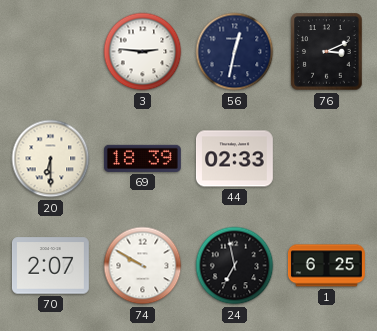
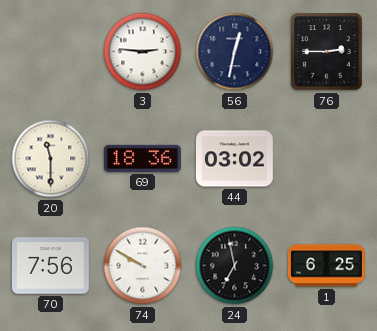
76: 3:11 -> 2:45 (327, 52)
20: 6:30 -> 11:30 (51, 159)
69: 18:39 -> 18:36 (142, 158)
44: 02:33 -> 03:02 (234, 159)
70: 2:07 -> 7:56 (50, 266)
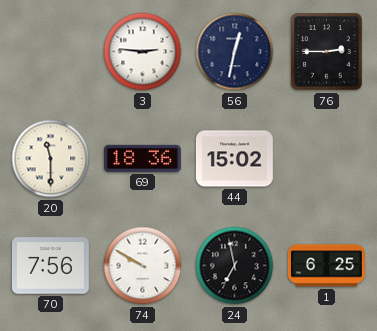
44: 03:02 -> 15:02 (234, 159)
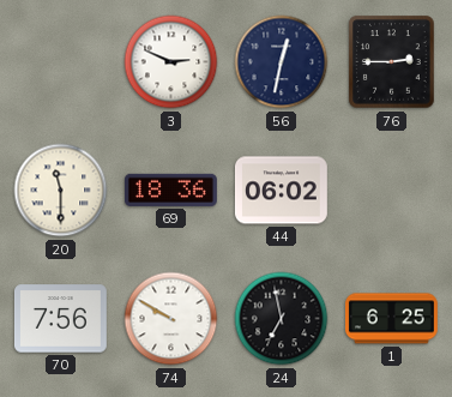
3: 2:46 -> 2:49 (171, 62)
44: 15:02 -> 06:02 (281, 191)
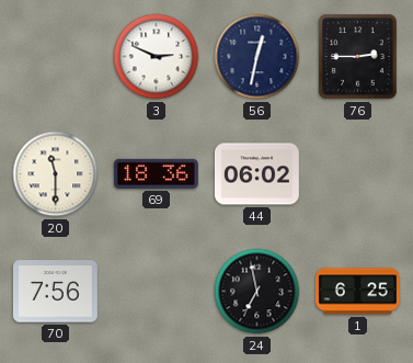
74: 9:50 -> none (171, 319)
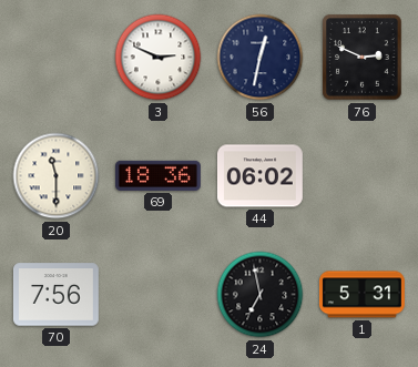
76: 2:45 -> 2:49 (363, 58)
1: 6:25 -> 5:31 (361, 295)
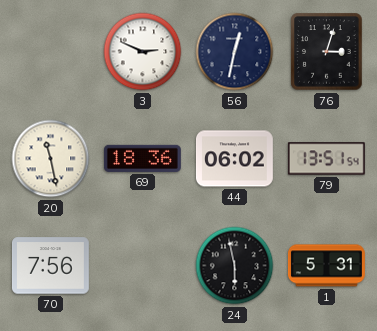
76: 2:49 -> 3:03 (327, 52)
20: 11:30 -> 11:28 (51, 159)
79: none -> 13:51 (326, 159)
24: 6:58 -> 5:58 (235, 266)
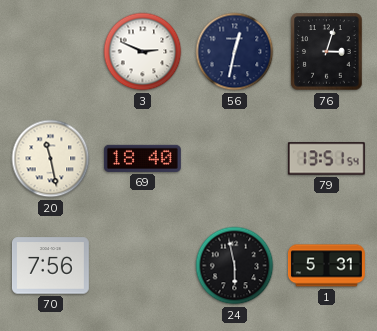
69: 18:36 -> 18:40 (142, 158)
44: 06:02 -> none (234, 159)
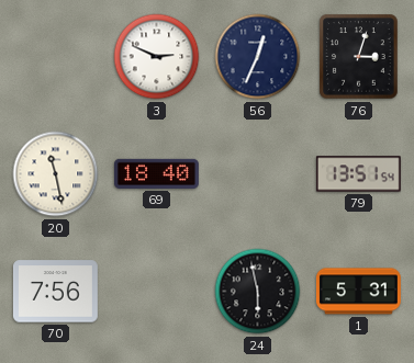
56: 12:32 -> 12:34 (258, 57)
